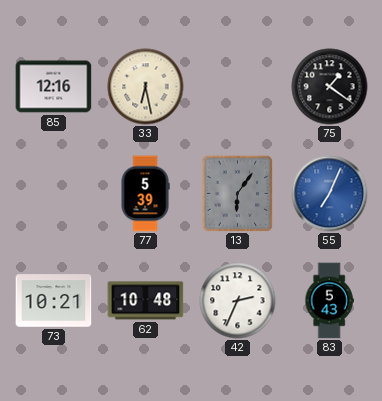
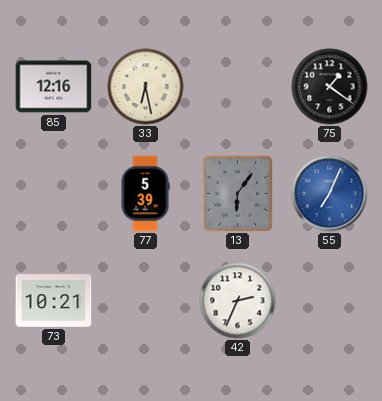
62: 10:48 -> none (146, 301)
83: 5:43 -> none (329, 301)
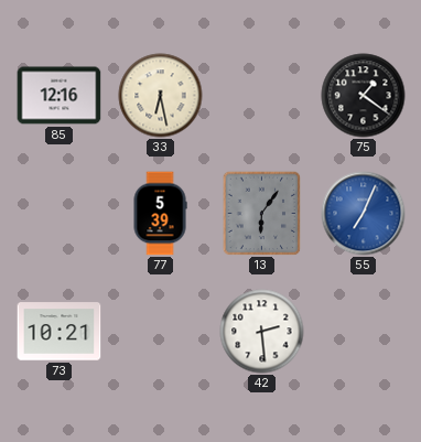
42: 2:34 -> 2:29 (262, 332)
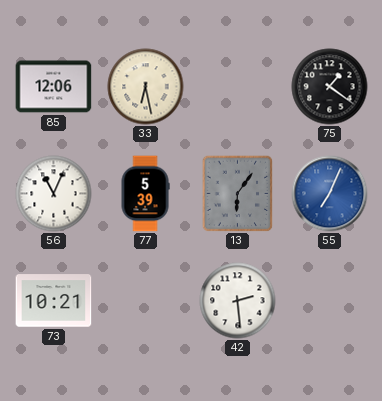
85: 12:16 -> 12:06 (54, 87)
56: none -> 11:04 (54, 194)
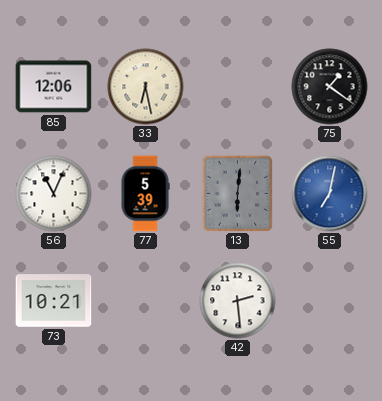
13: 6:06 -> 6:01 (238, 193)
55: 7:04 -> 7:02 (330, 194)
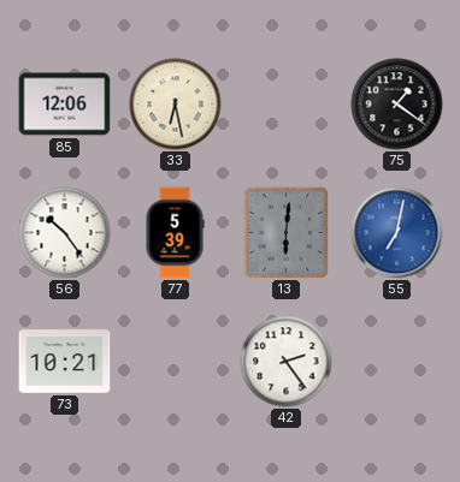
56: 11:04 -> 10:24 (65, 233)
42: 2:29 -> 2:24 (287, 362)
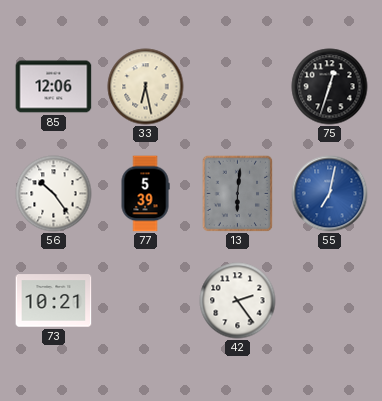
75: 1:21 -> 12:33 (330, 87)
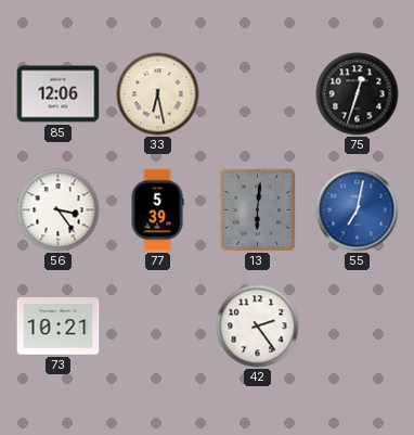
56: 10:24 -> 3:24 (59, 210)
